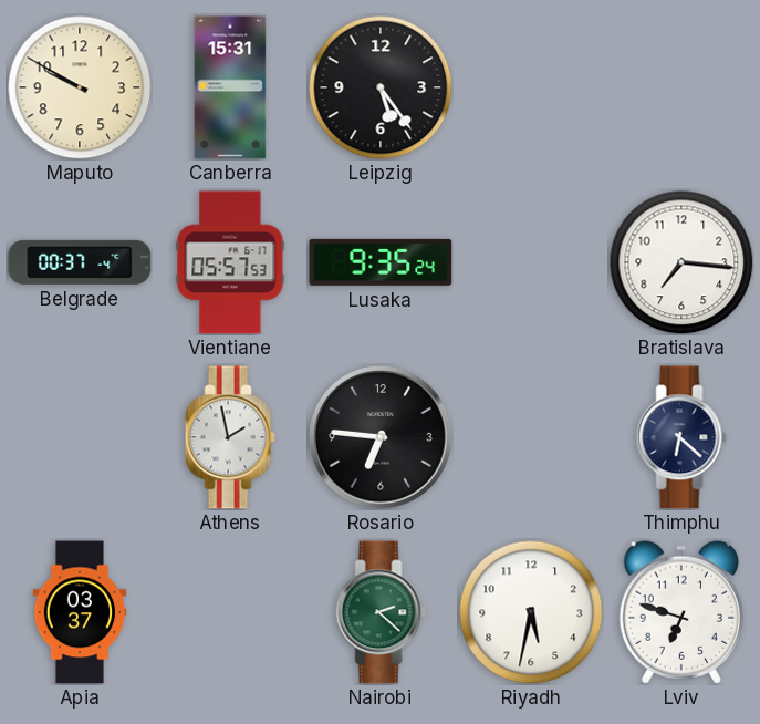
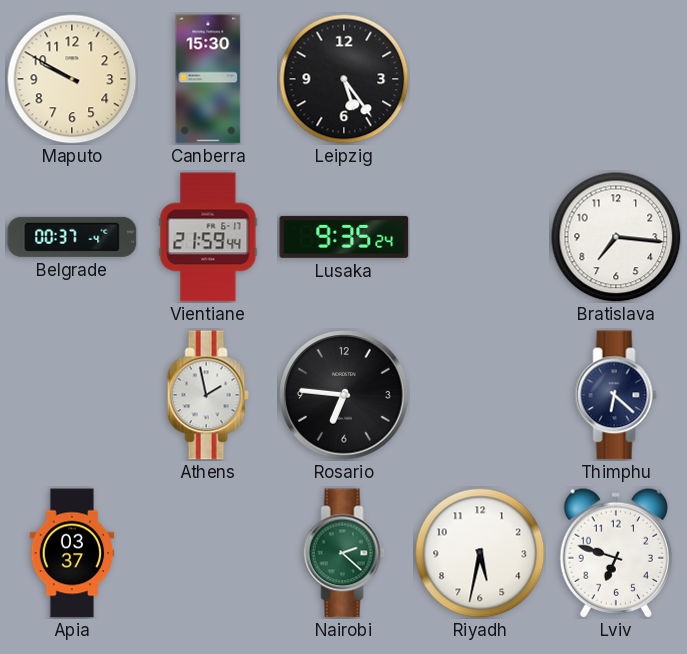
Canberra: 15:31 -> 15:30 (208, 79)
Vientiane: 05:57 -> 21:59 (208, 237)
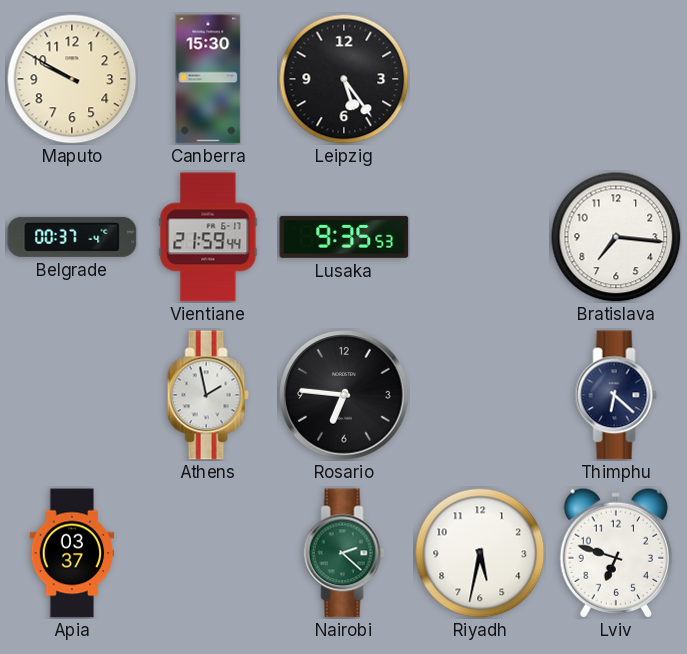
Lusaka: 9:35:24 -> 9:35:53 (344, 237)
